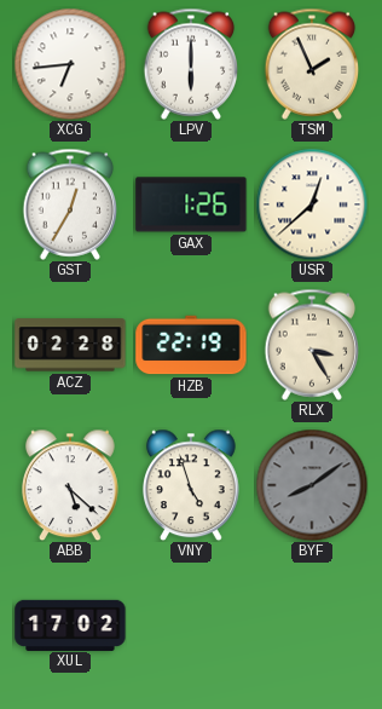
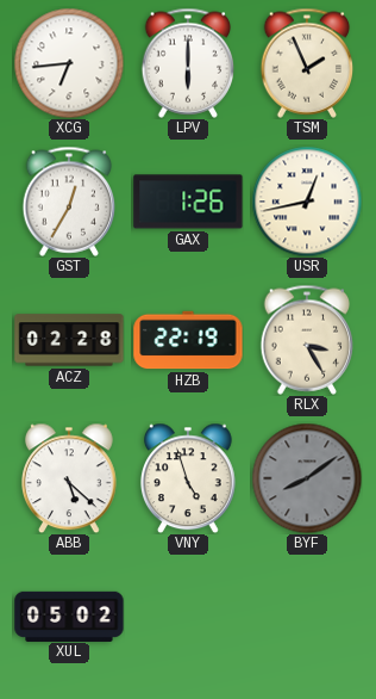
USR: 12:38 -> 12:43 (307, 202)
XUL: 17:02 -> 05:02 (69, 616)
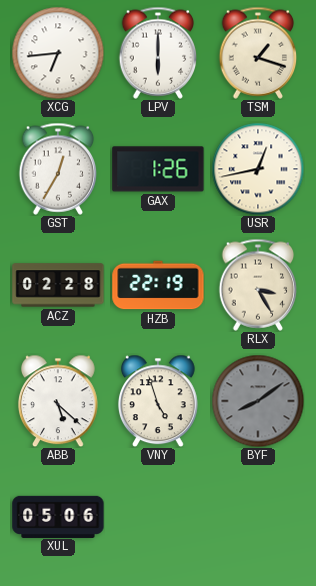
TSM: 1:56 -> 1:18 (258, 53)
XUL: 05:02 -> 05:06 (58, 516)
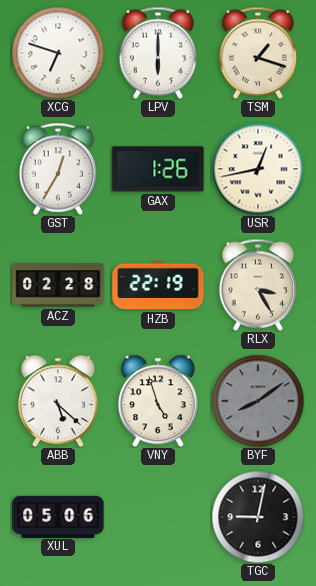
XCG: 6:44 -> 6:48 (58, 53)
TGC: none -> 9:02 (258, 517)
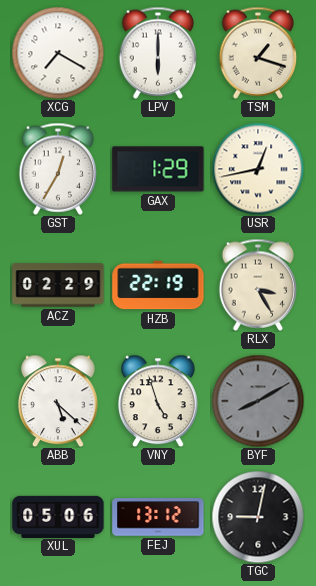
XCG: 6:48 -> 7:20 (58, 53)
GAX: 1:26 -> 1:29 (158, 169)
ACZ: 02:28 -> 02:29 (58, 285)
BYF: 8:09 -> 8:10 (258, 401)
FEJ: none -> 13:12 (158, 517)
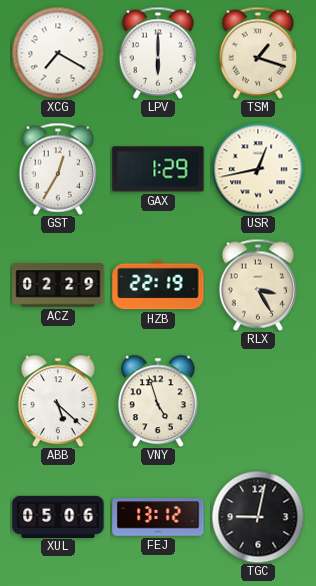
BYF: 8:10 -> none (258, 401)
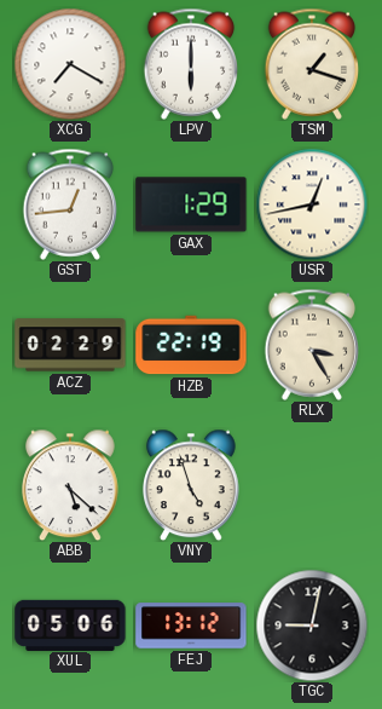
GST: 12:35 -> 12:44 (70, 204)
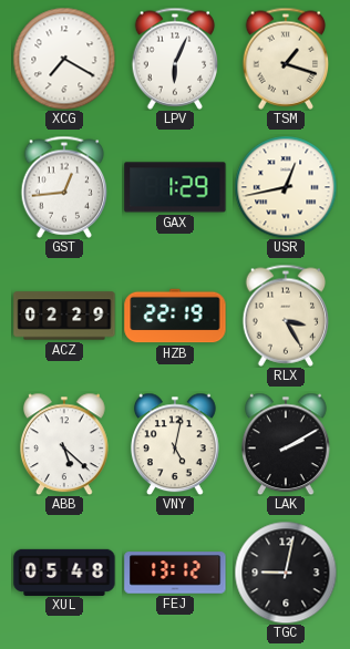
LPV: 6:00 -> 6:04 (175, 59)
VNY: 4:57 -> 5:02 (175, 444)
LAK: none -> 2:10 (286, 444)
XUL: 05:06 -> 05:48 (64, 571)
